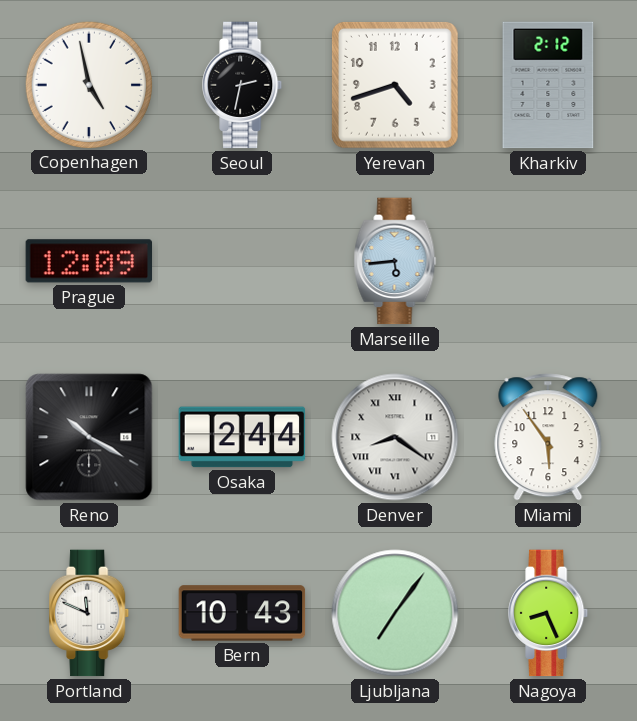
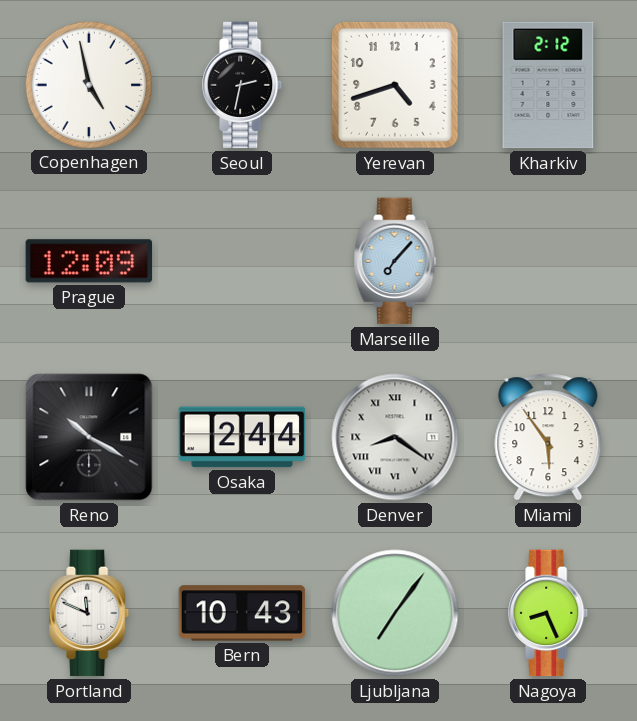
Marseille: 5:44 -> 7:07 (395, 261)
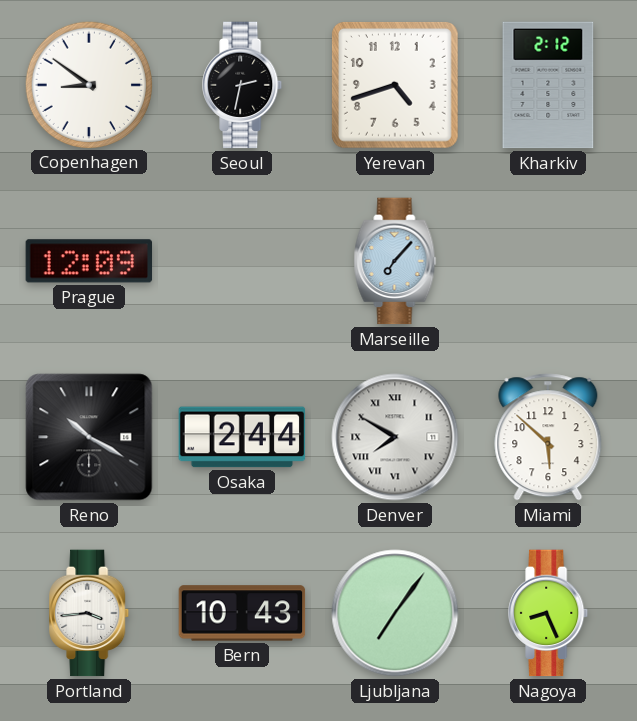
Copenhagen: 4:58 -> 8:51 (88, 84)
Denver: 8:21 -> 7:50 (395, 437)
Miami: 5:54 -> 5:52 (548, 437)
Portland: 11:49 -> 3:44 (90, 613)
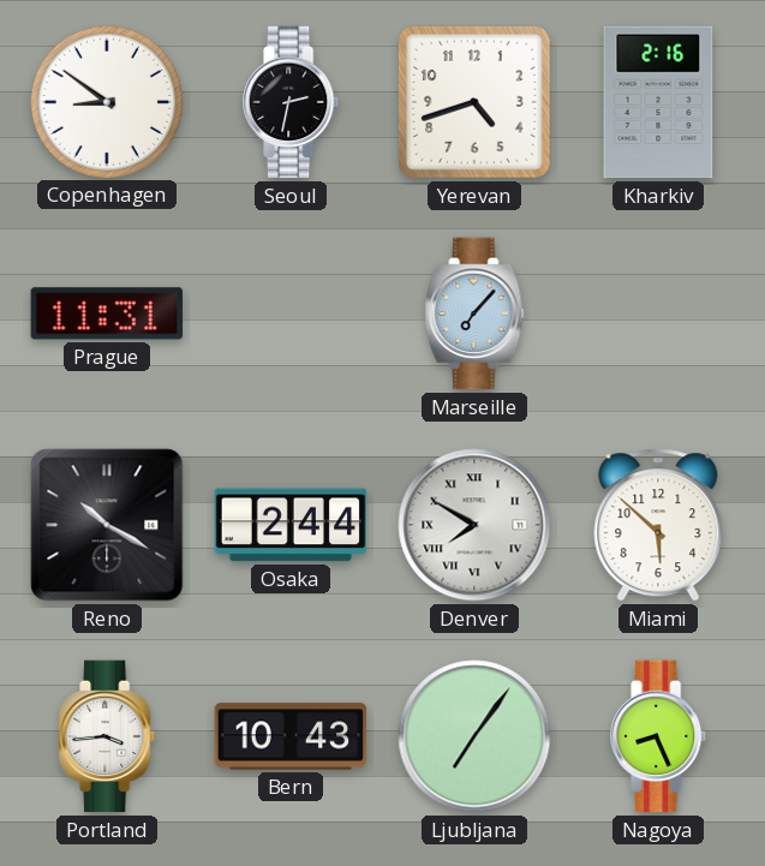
Kharkiv: 2:12 -> 2:16 (658, 102)
Prague: 12:09 -> 11:31 (107, 313)
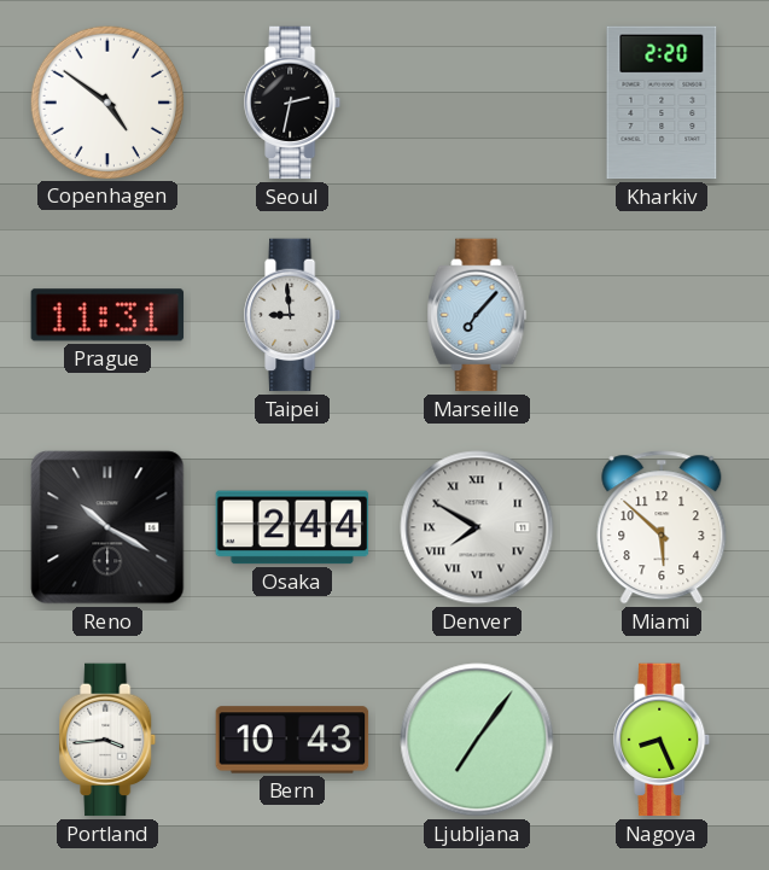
Copenhagen: 8:51 -> 4:51 (106, 101)
Yerevan: 4:42 -> none (474, 102)
Kharkiv: 2:16 -> 2:20 (662, 103)
Taipei: none -> 8:59 (293, 315)
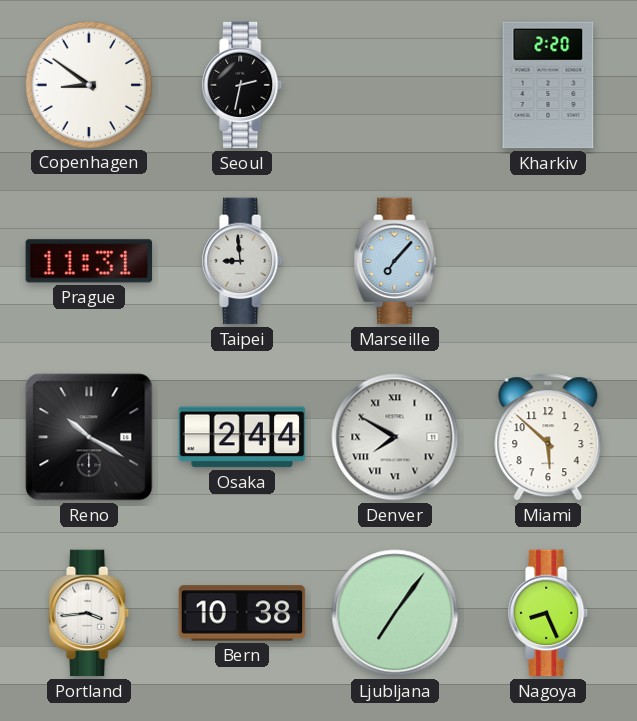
Copenhagen: 4:51 -> 8:51 (88, 84)
Bern: 10:43 -> 10:38 (242, 613)
